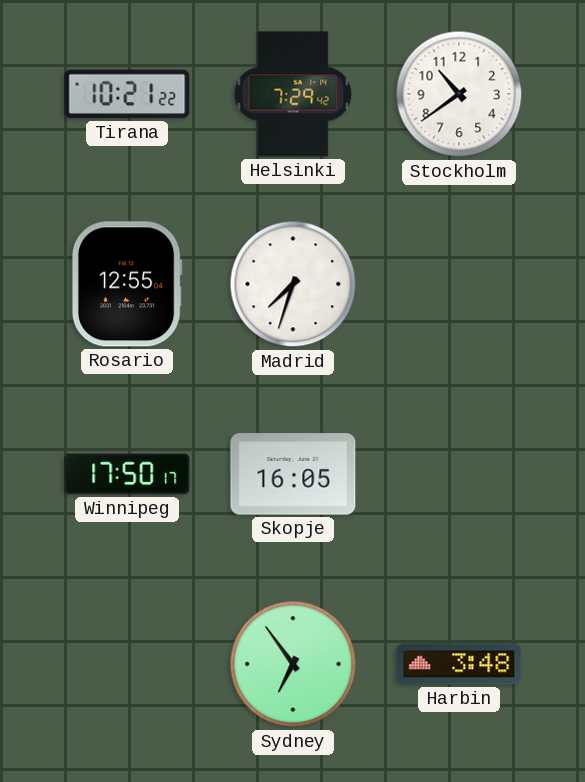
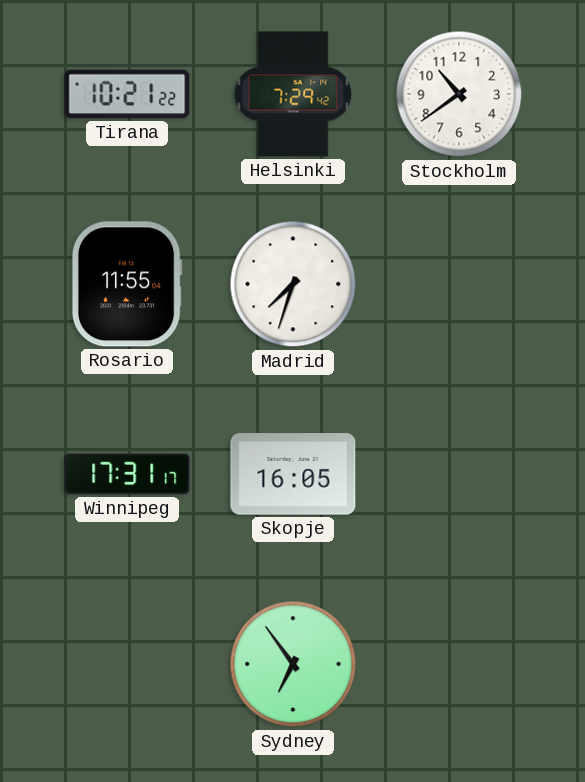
Rosario: 12:55 -> 11:55 (127, 284)
Winnipeg: 17:50 -> 17:31 (127, 474)
Harbin: 3:48 -> none (459, 664)
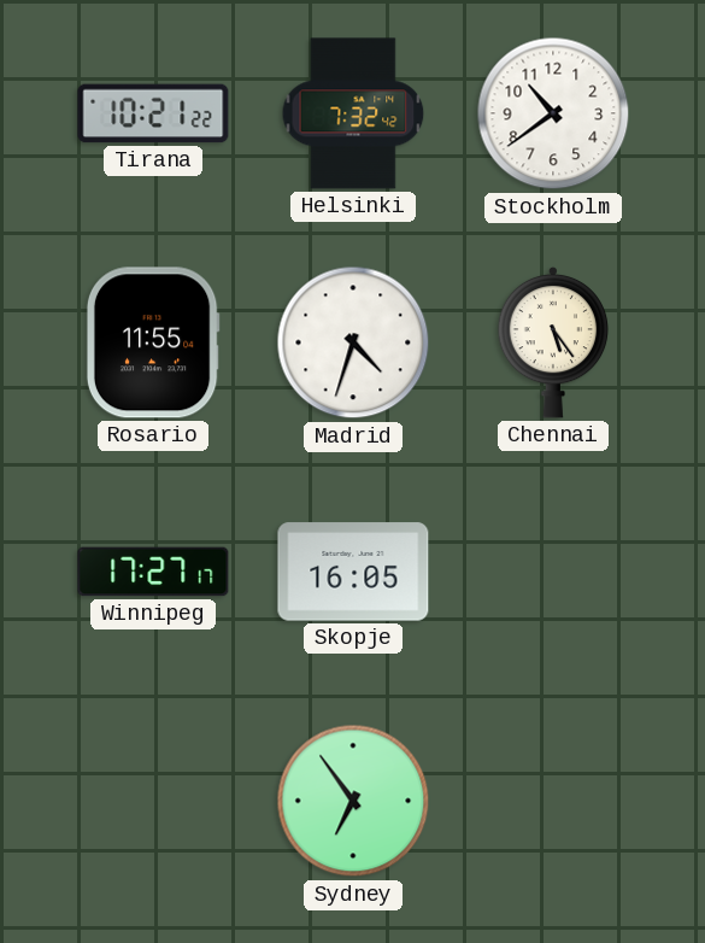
Helsinki: 7:29 -> 7:32 (353, 113)
Madrid: 7:33 -> 4:33 (353, 342)
Chennai: none -> 5:24 (553, 342)
Winnipeg: 17:31 -> 17:27 (153, 572)
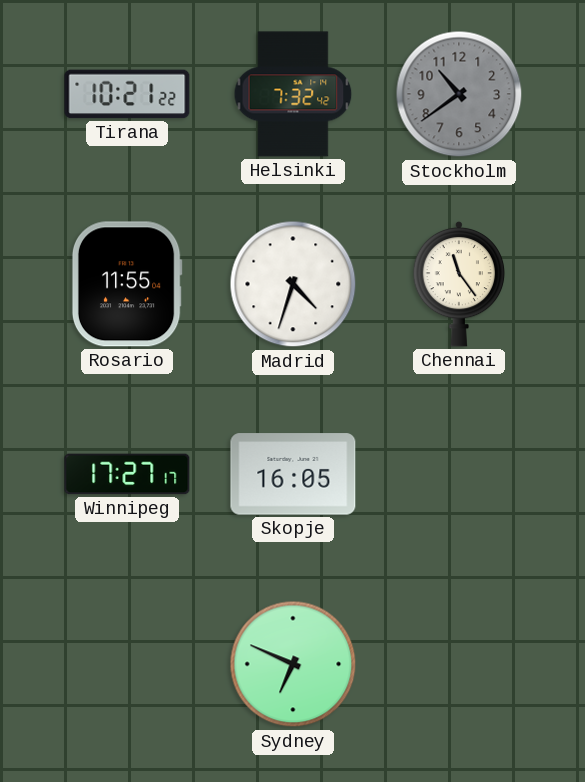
Stockholm dial: white -> grey (459, 94)
Chennai: 5:24 -> 11:24 (459, 284)
Sydney: 6:54 -> 6:49 (293, 664)
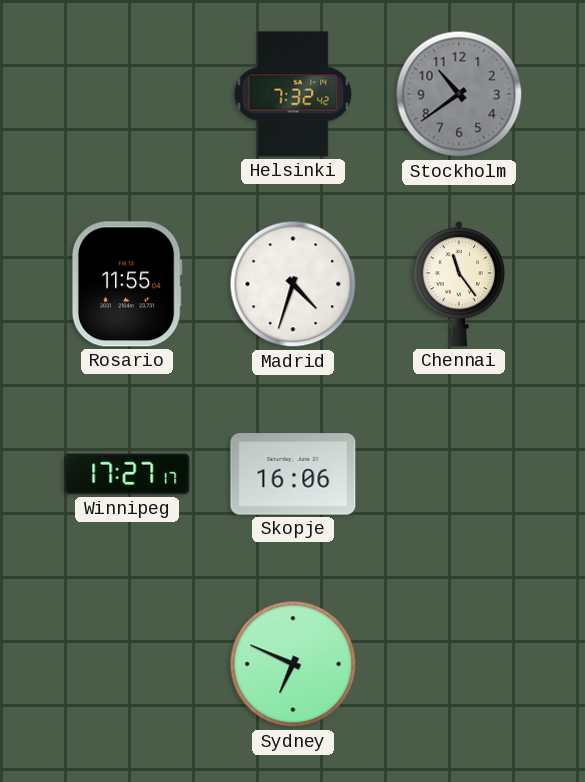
Tirana: 10:21 -> none (127, 94)
Skopje: 16:05 -> 16:06 (293, 474)
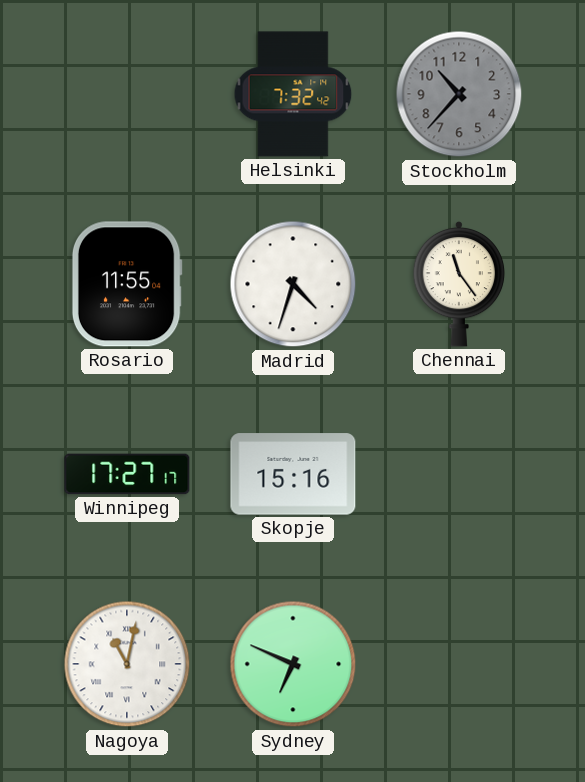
Stockholm: 10:39 -> 10:37 (459, 94)
Skopje: 16:06 -> 15:16 (293, 474)
Nagoya: none -> 11:02 (127, 664)
